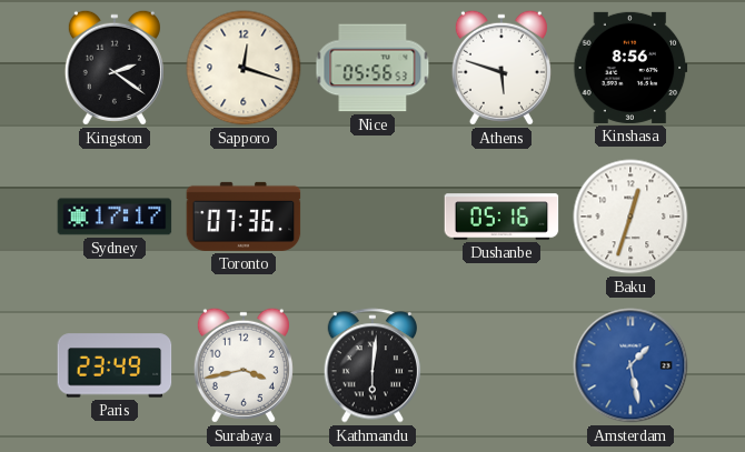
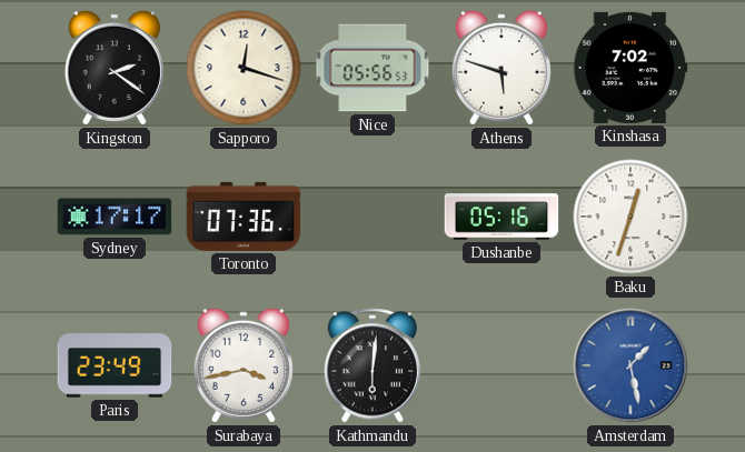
Kinshasa: 8:56 -> 7:02 (630, 68)
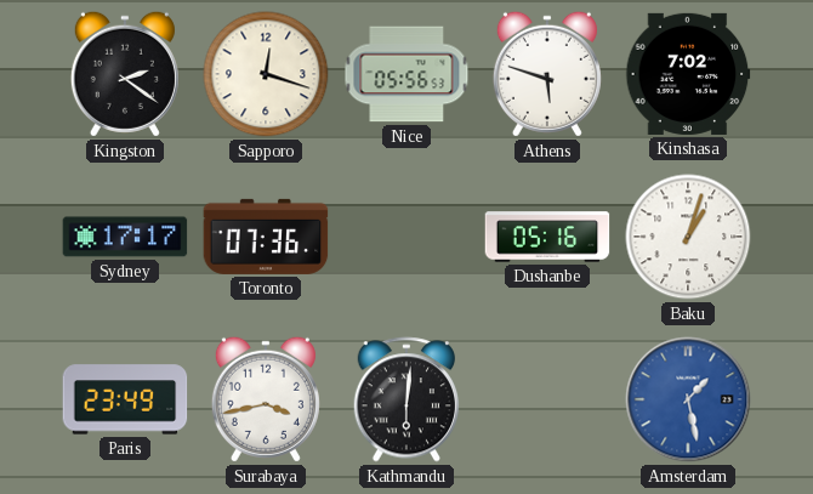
Baku: 12:33 -> 1:03 (688, 237)
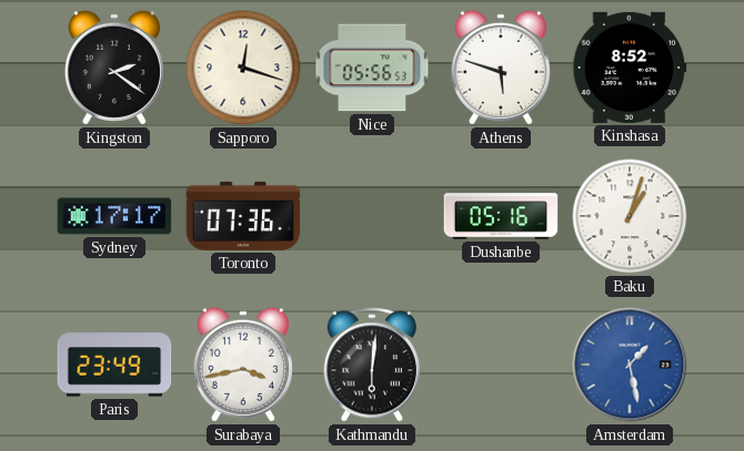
Kinshasa: 7:02 -> 8:52 (630, 68)
